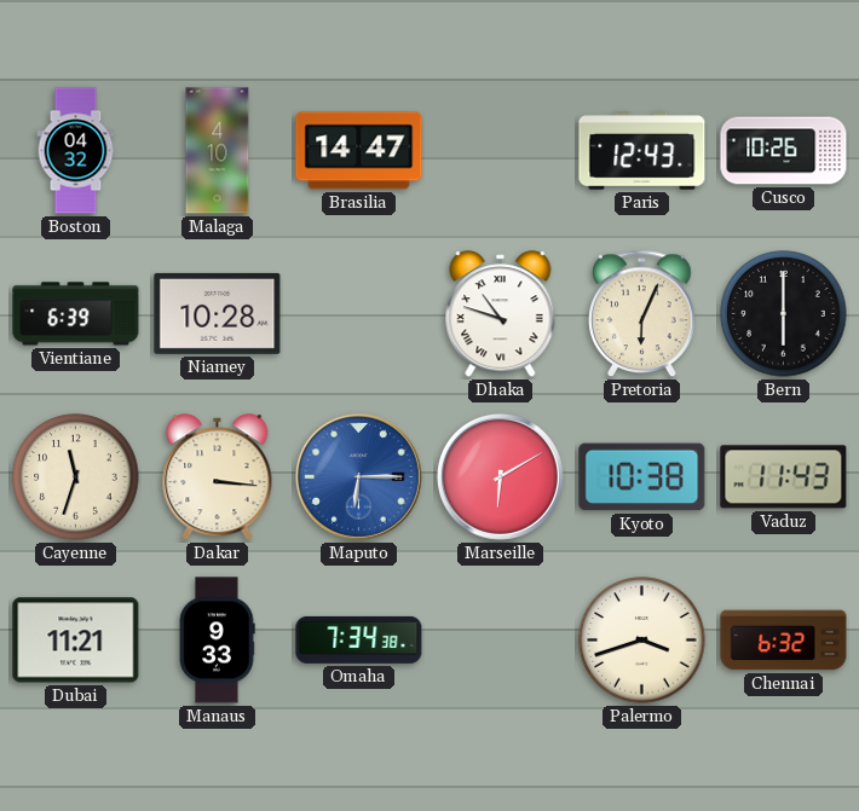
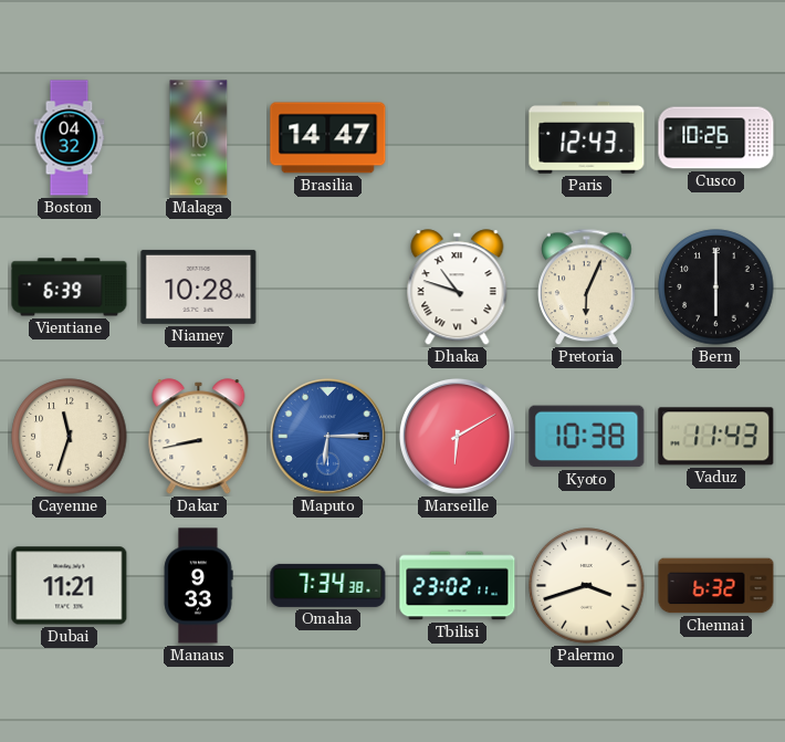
Dakar: 3:16 -> 8:43 (199, 437)
Tbilisi: none -> 23:02 (458, 586)
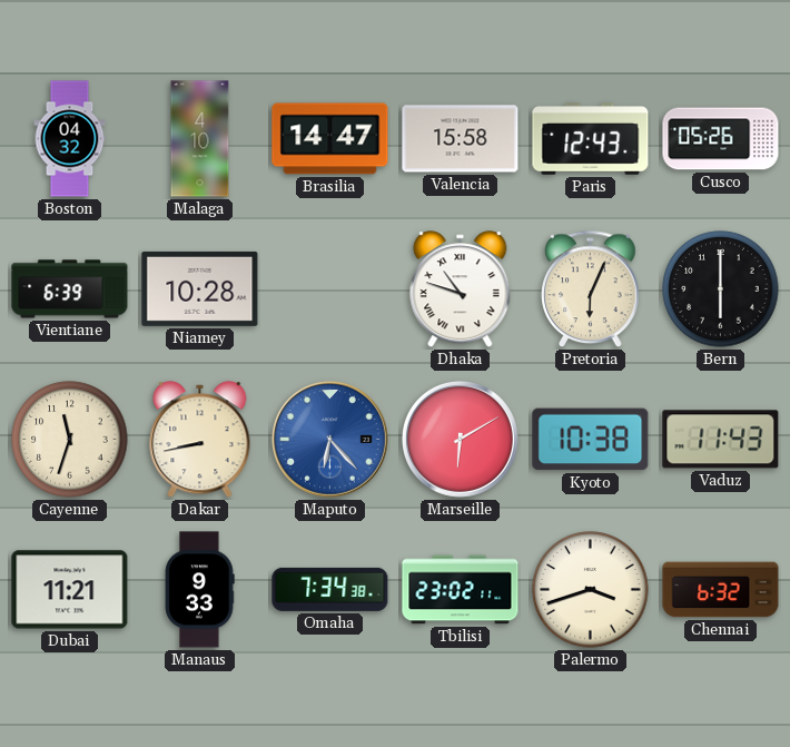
Valencia: none -> 15:58 (461, 139)
Cusco: 10:26 -> 05:26 (721, 139)
Maputo: 6:15 -> 6:23 (329, 439)
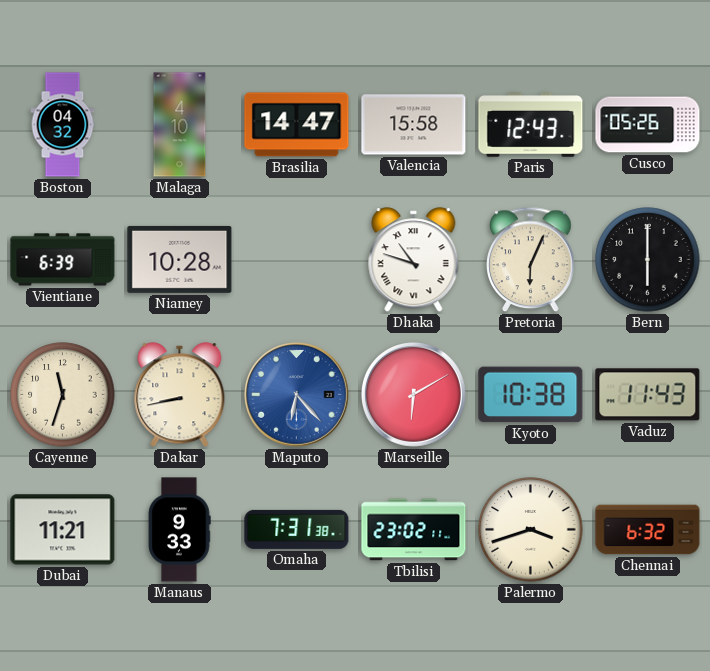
Omaha: 7:34 -> 7:31 (297, 529)
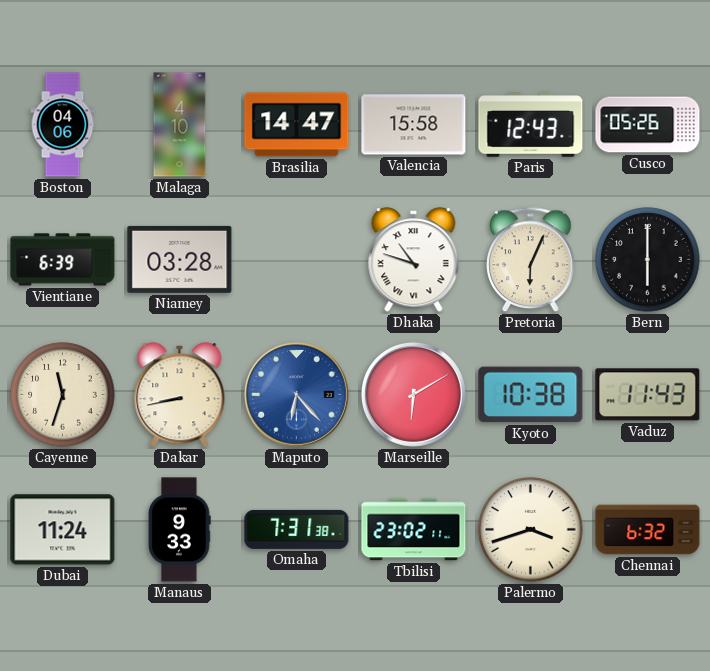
Boston: 04:32 -> 04:06 (63, 125)
Niamey: 10:28 -> 03:28 (180, 259)
Dubai: 11:21 -> 11:24 (63, 530)
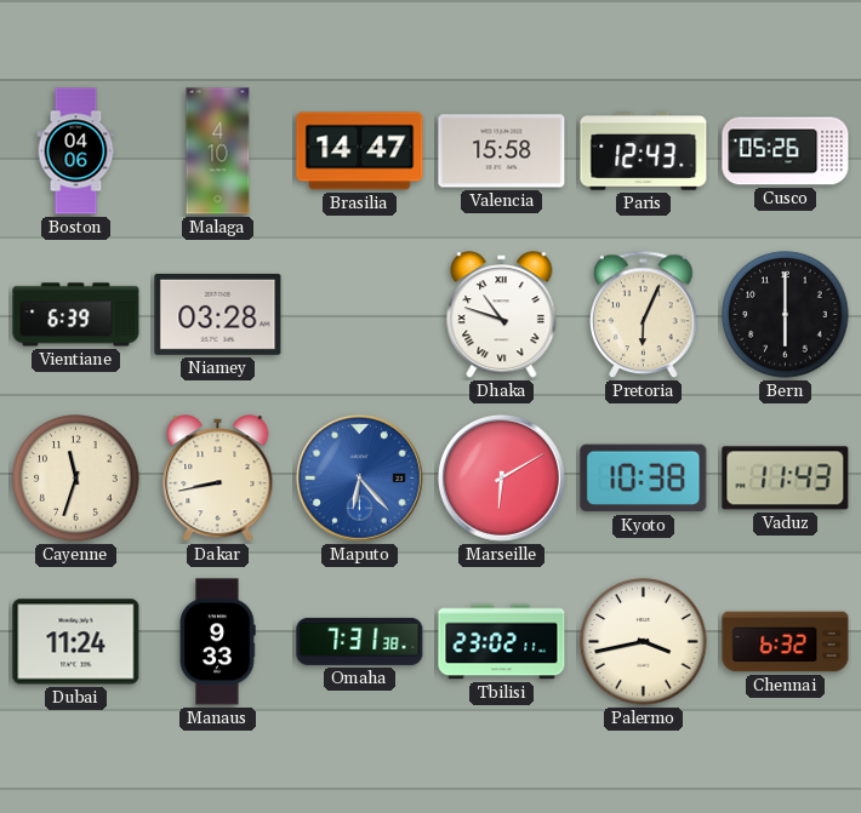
Palermo: 3:42 -> 3:43 (644, 642)
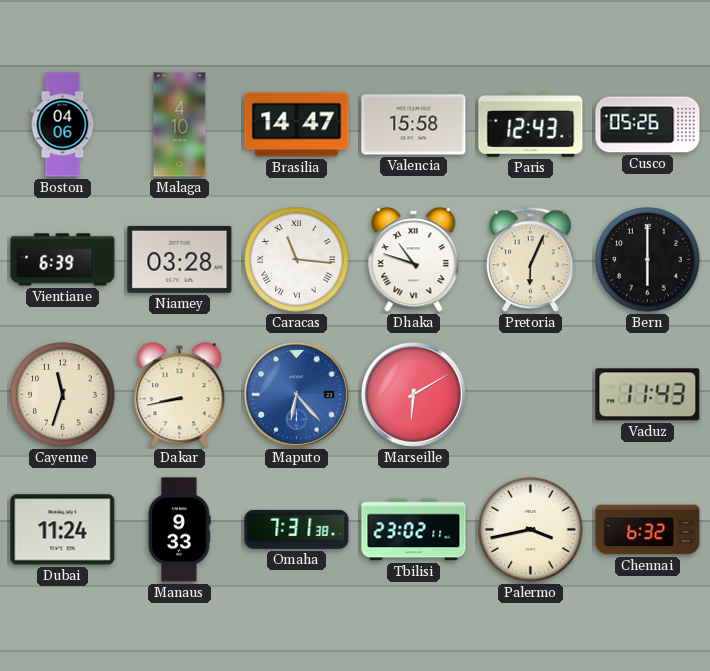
Caracas: none -> 11:16 (297, 260)
Kyoto: 10:38 -> none (644, 479)
